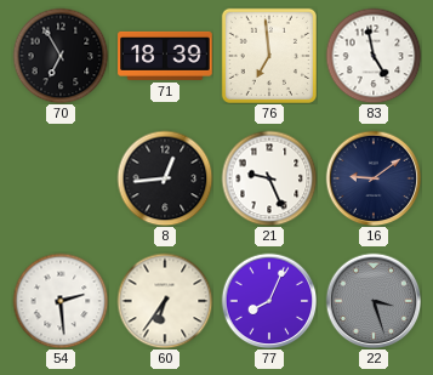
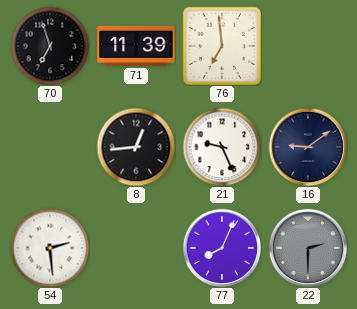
70: 6:55 -> 6:57 (50, 46)
71: 18:39 -> 11:39 (136, 46)
83: 4:58 -> none (374, 56)
60: 6:36 -> none (165, 301)
22: 3:27 -> 2:30 (308, 248)
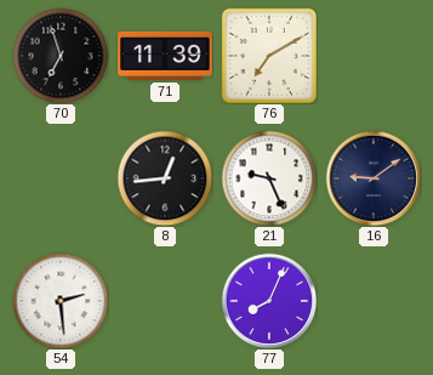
76: 6:59 -> 7:10 (269, 56)
22: 2:30 -> none (308, 248)
